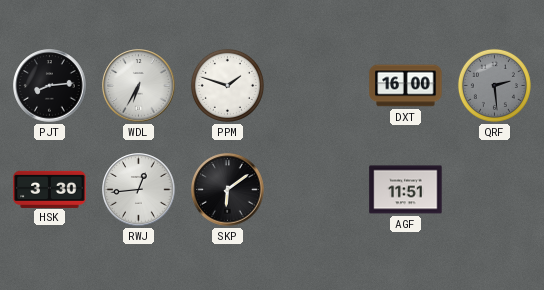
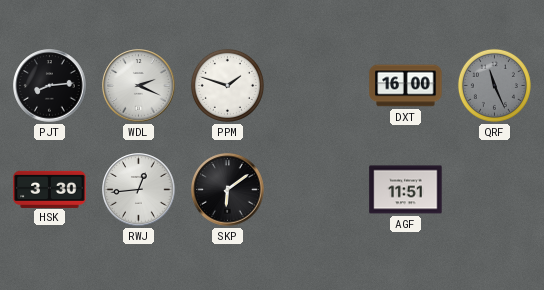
WDL: 6:35 -> 2:19 (139, 86)
QRF: 2:29 -> 11:26 (494, 85)
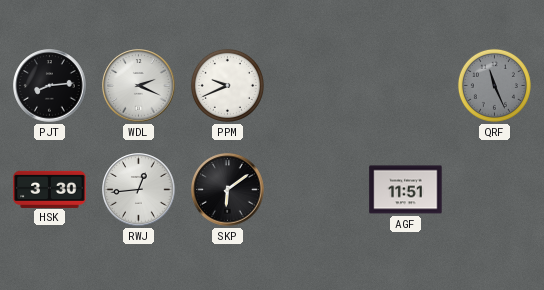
PPM: 1:48 -> 9:41 (227, 85)
DXT: 16:00 -> none (406, 86)
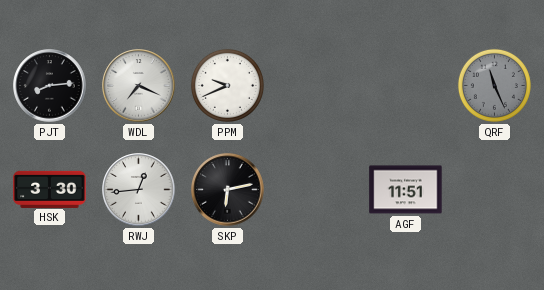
WDL: 2:19 -> 7:19 (139, 86)
SKP: 6:09 -> 6:13 (228, 190)
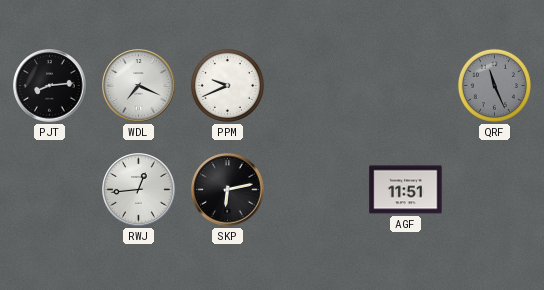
HSK: 3:30 -> none (50, 189)
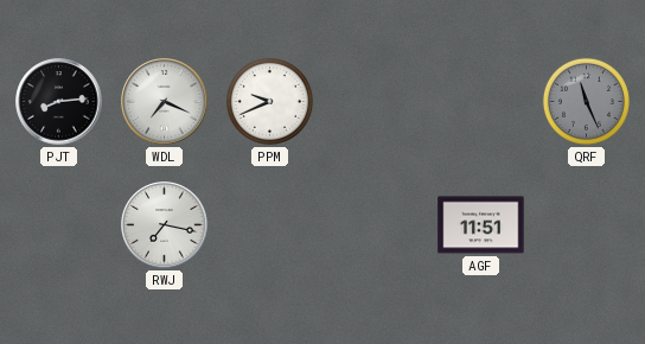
RWJ: 12:44 -> 7:17 (165, 225)
SKP: 6:13 -> none (228, 190)
